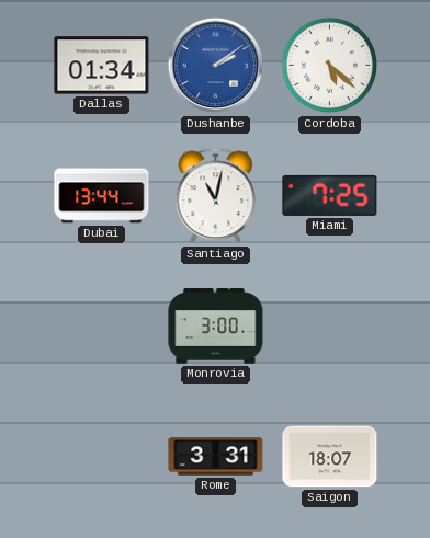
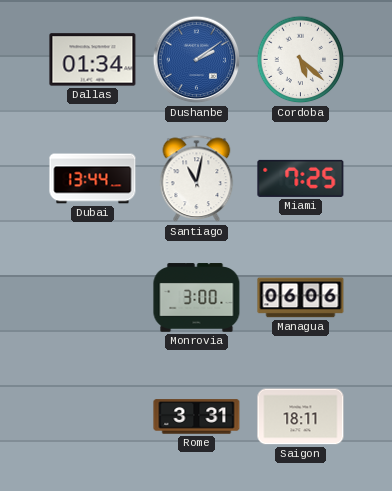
Managua: none -> 06:06 (301, 298)
Saigon: 18:07 -> 18:11 (301, 417)
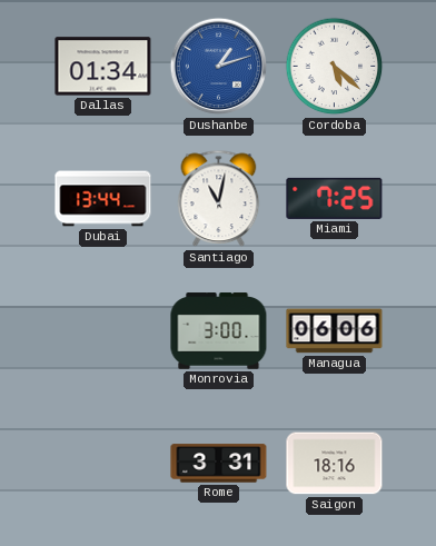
Dushanbe: 2:09 -> 1:12 (219, 67)
Saigon: 18:11 -> 18:16 (335, 464)
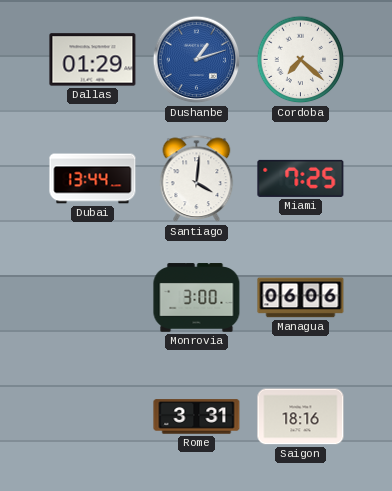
Dallas: 01:34 -> 01:29 (93, 60)
Cordoba: 5:22 -> 7:22 (301, 60)
Santiago: 11:02 -> 4:01 (197, 179)
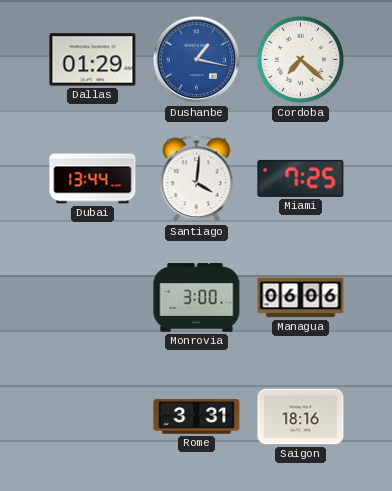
Dushanbe: 1:12 -> 1:17 (197, 60)
